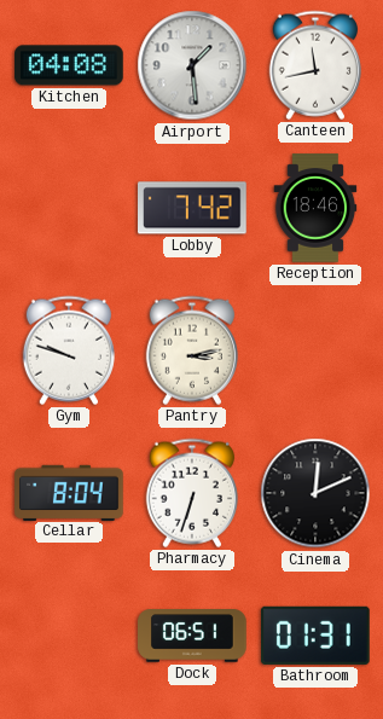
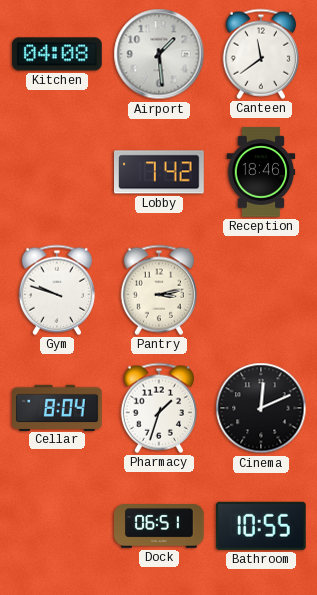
Canteen: 11:43 -> 11:39 (261, 54)
Pharmacy: 6:33 -> 1:33 (159, 408)
Bathroom: 01:31 -> 10:55 (261, 526)
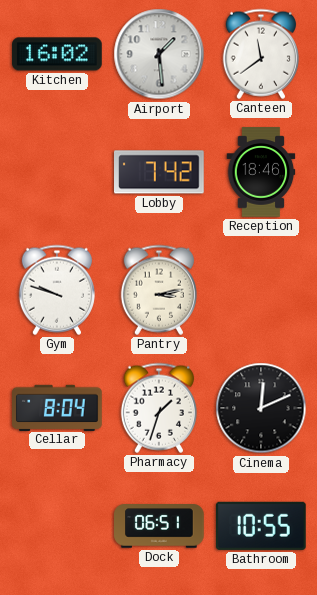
Kitchen: 04:08 -> 16:02 (57, 54)
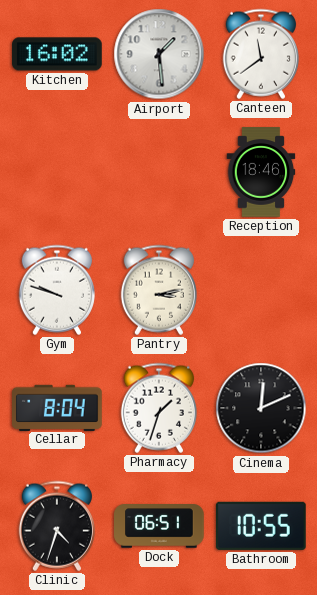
Lobby: 7:42 -> none (159, 172)
Clinic: none -> 4:33 (57, 526)
